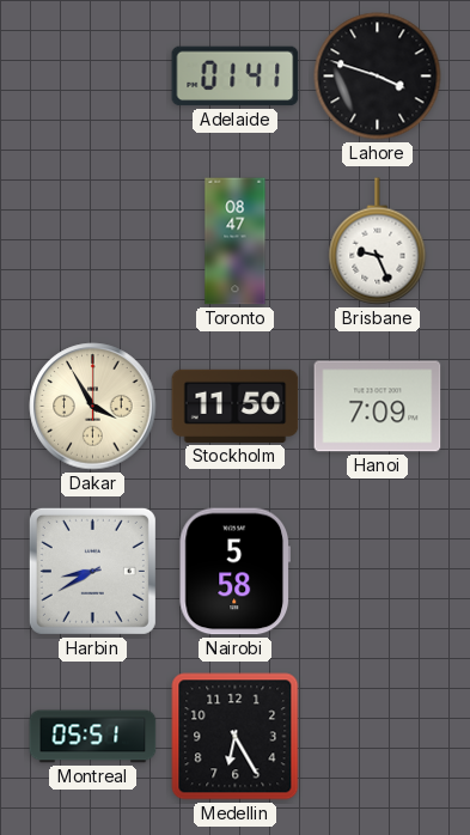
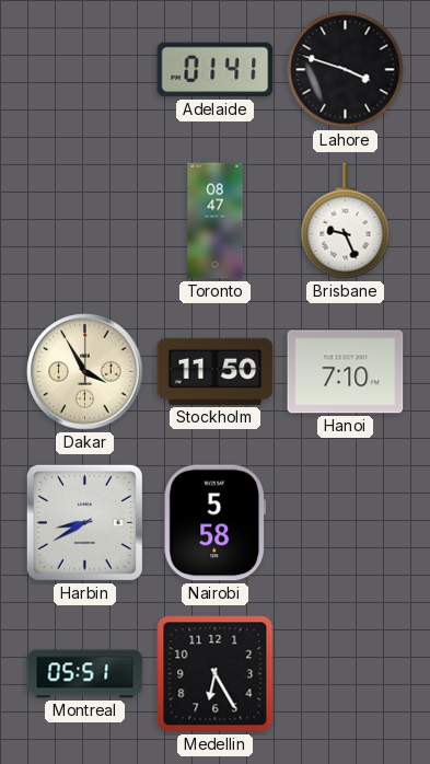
Hanoi: 7:09 -> 7:10 (346, 372)
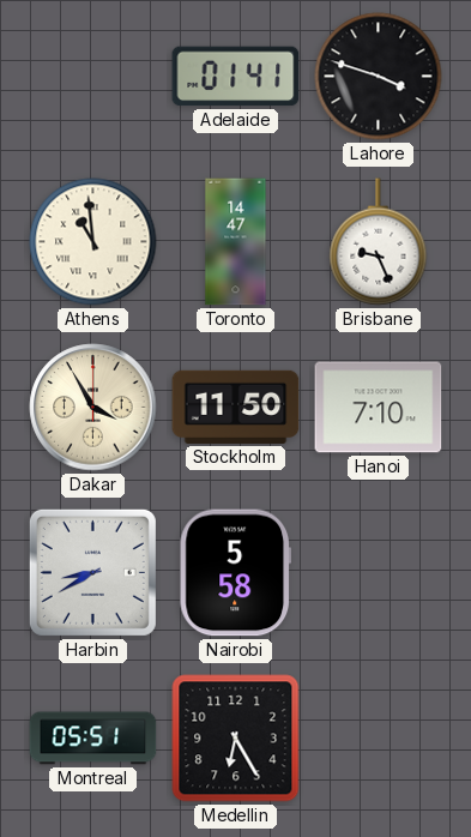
Athens: none -> 10:59 (93, 242)
Toronto: 08:47 -> 14:47 (236, 242)
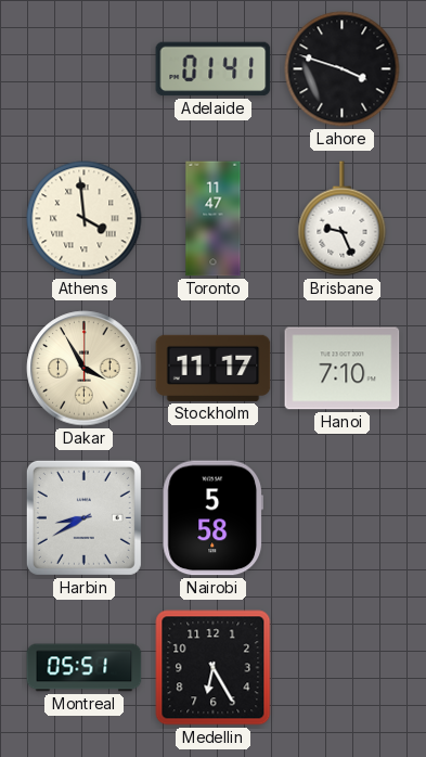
Athens: 10:59 -> 3:59 (85, 219)
Toronto: 14:47 -> 11:47 (214, 219)
Stockholm: 11:50 -> 11:17 (214, 368)
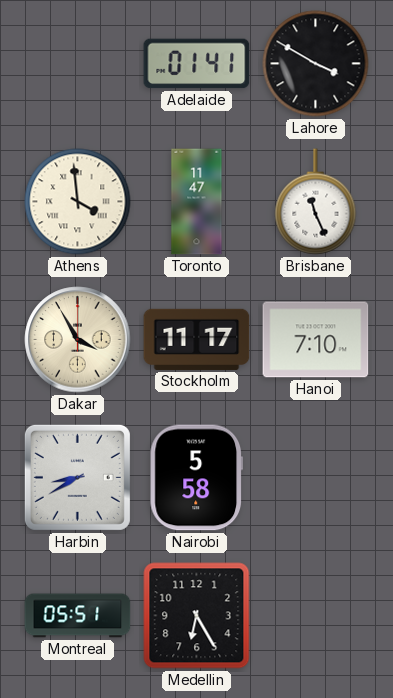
Lahore: 3:48 -> 3:50 (316, 64)
Brisbane: 9:26 -> 11:26 (316, 202)
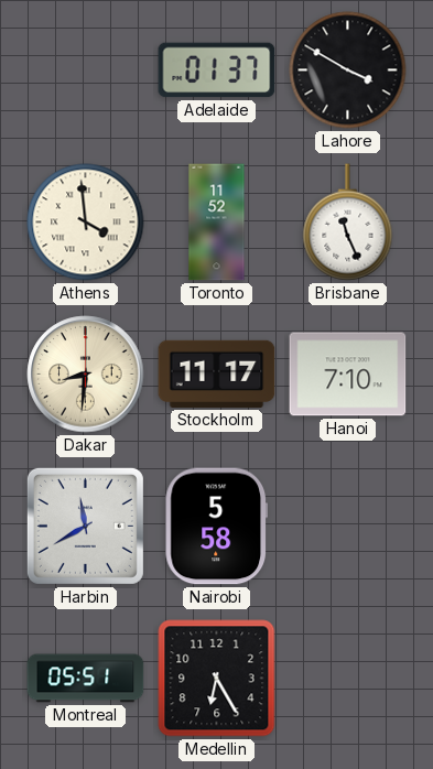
Adelaide: 01:41 -> 01:37 (217, 71)
Toronto: 11:47 -> 11:52 (217, 223)
Dakar: 3:55 -> 8:31 (86, 375)
Harbin: 8:40 -> 11:40 (85, 526)
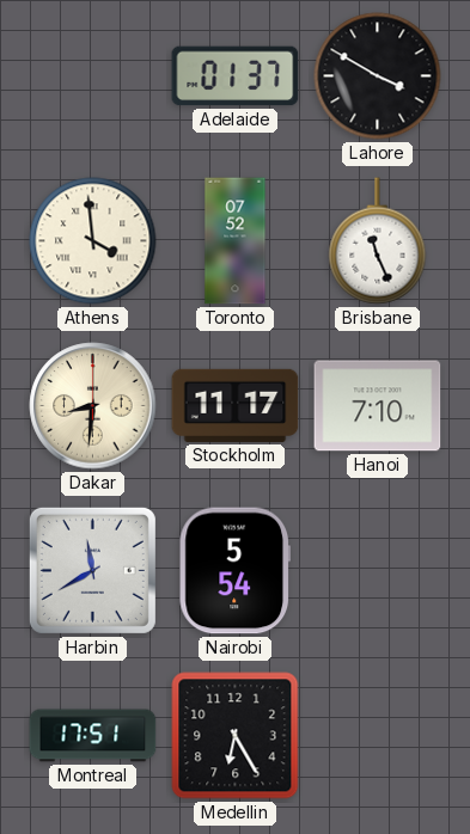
Toronto: 11:52 -> 07:52 (236, 241)
Nairobi: 5:58 -> 5:54 (234, 571)
Montreal: 05:51 -> 17:51 (93, 736)
